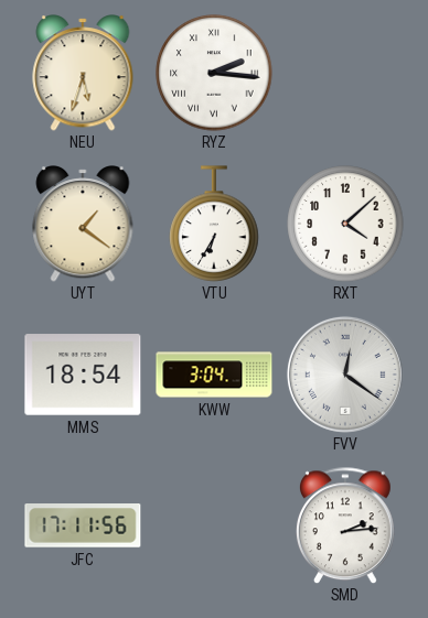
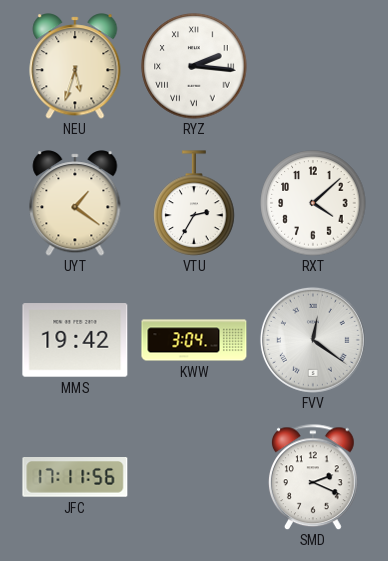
VTU: 6:35 -> 2:35 (194, 203)
MMS: 18:54 -> 19:42 (75, 340)
SMD: 2:14 -> 2:19 (313, 477)
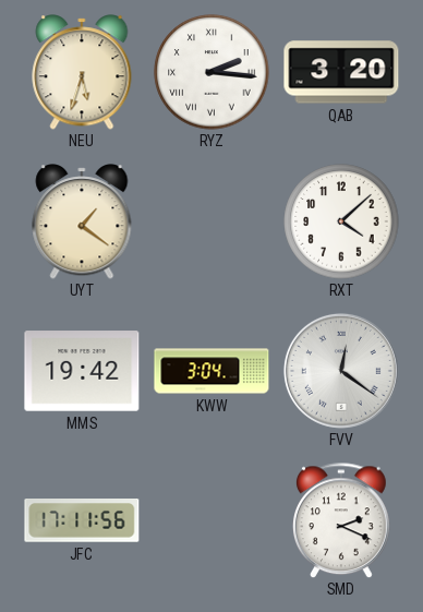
QAB: none -> 3:20 (341, 72)
VTU: 2:35 -> none (194, 203)
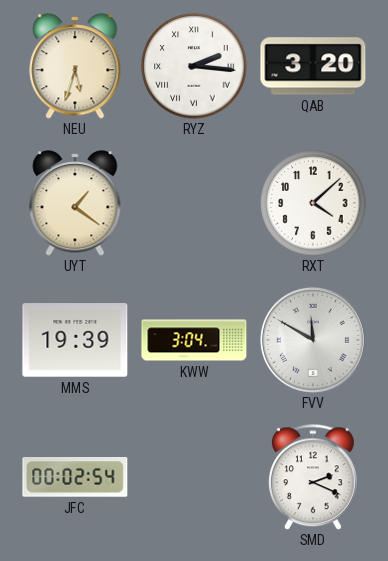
MMS: 19:42 -> 19:39 (75, 340)
FVV: 12:21 -> 11:50 (313, 340)
JFC: 17:11 -> 00:02 (75, 477)
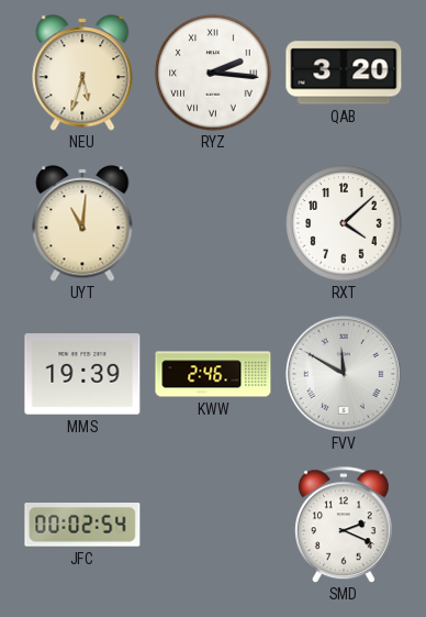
UYT: 1:21 -> 11:01 (82, 223)
KWW: 3:04 -> 2:46 (213, 374)
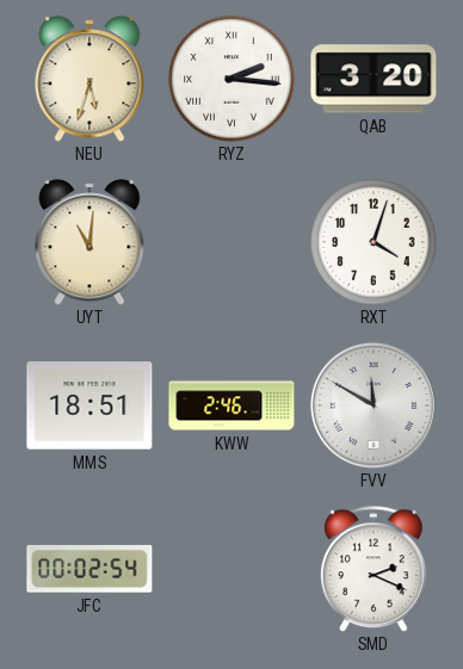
RXT: 4:08 -> 4:03 (374, 242)
MMS: 19:39 -> 18:51 (89, 405)
